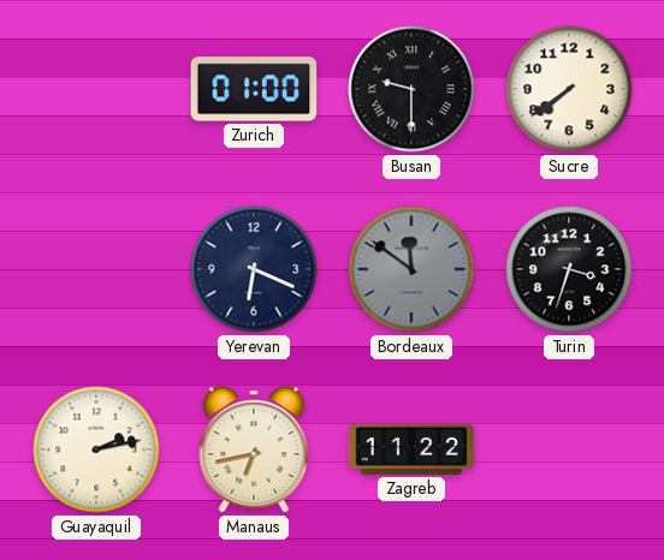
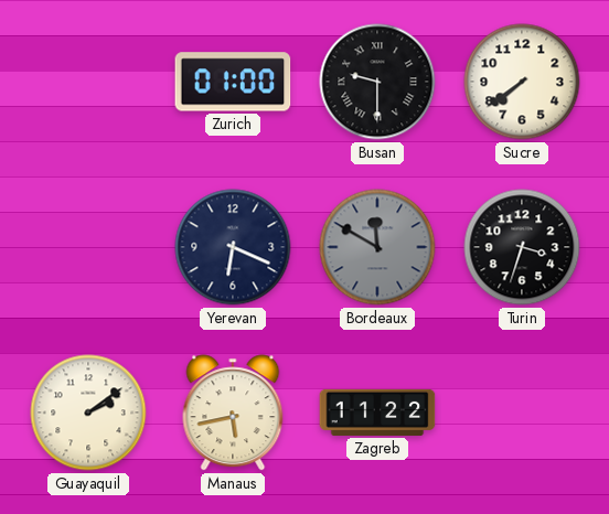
Bordeaux: 11:51 -> 11:50 (377, 247)
Guayaquil: 2:13 -> 2:09 (88, 413)
Manaus: 6:43 -> 5:43 (233, 413)
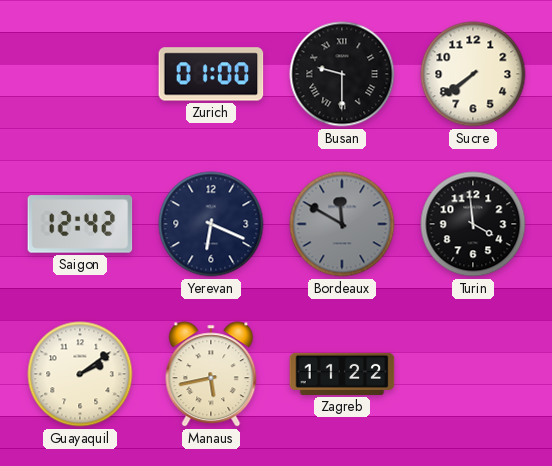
Saigon: none -> 12:42 (80, 224)
Turin: 3:33 -> 3:59 (473, 224)
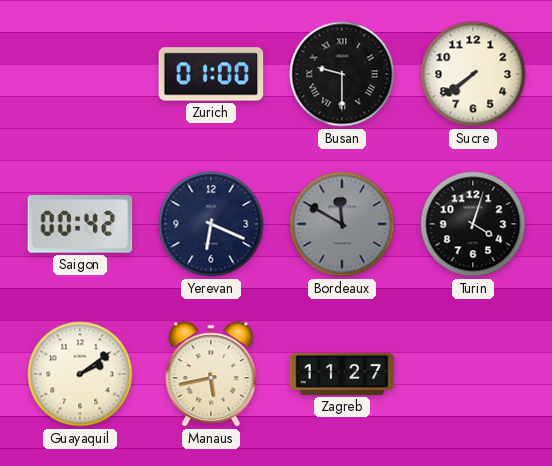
Saigon: 12:42 -> 00:42 (80, 224)
Turin: 3:59 -> 4:03 (473, 224)
Zagreb: 11:22 -> 11:27 (342, 374)
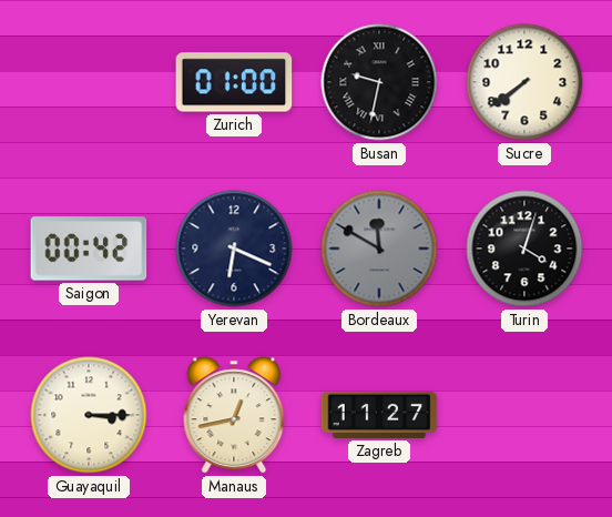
Busan: 9:30 -> 9:32 (379, 82)
Guayaquil: 2:09 -> 3:15 (89, 415)
Manaus: 5:43 -> 12:43 (234, 415)
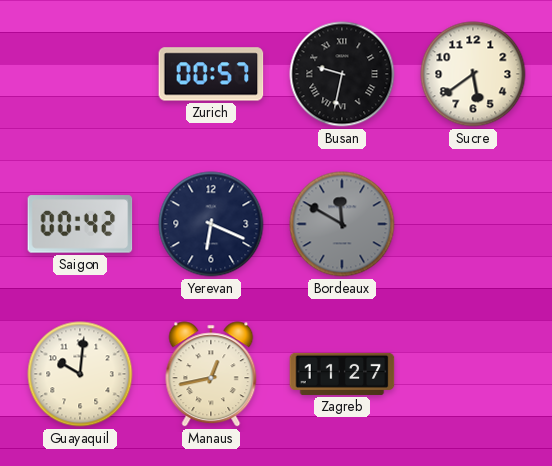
Zurich: 01:00 -> 00:57 (211, 74)
Sucre: 7:39 -> 5:39 (473, 74)
Turin: 4:03 -> none (524, 249)
Guayaquil: 3:15 -> 10:01 (80, 374)
